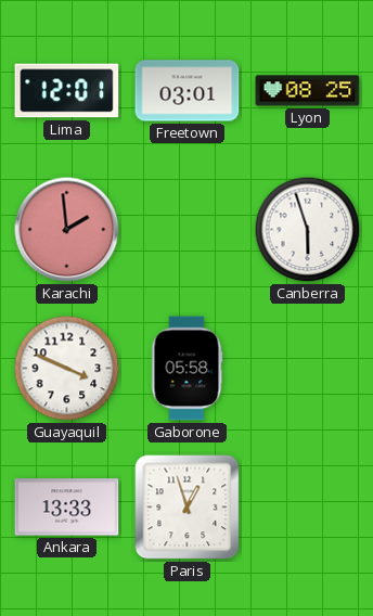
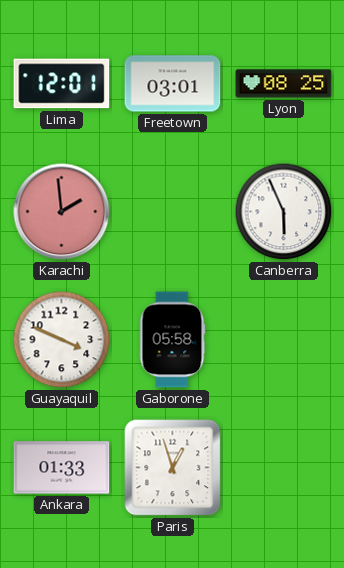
Canberra: 5:57 -> 5:56 (284, 212)
Ankara: 13:33 -> 01:33 (62, 468)
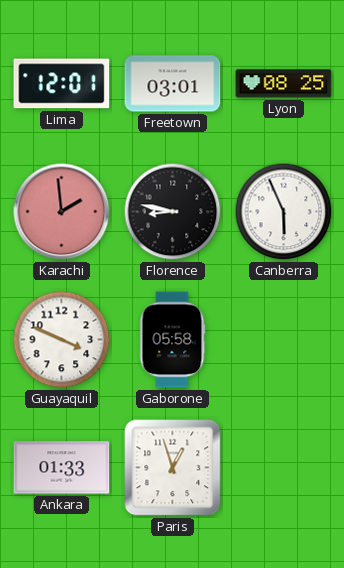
Florence: none -> 8:47 (173, 212)
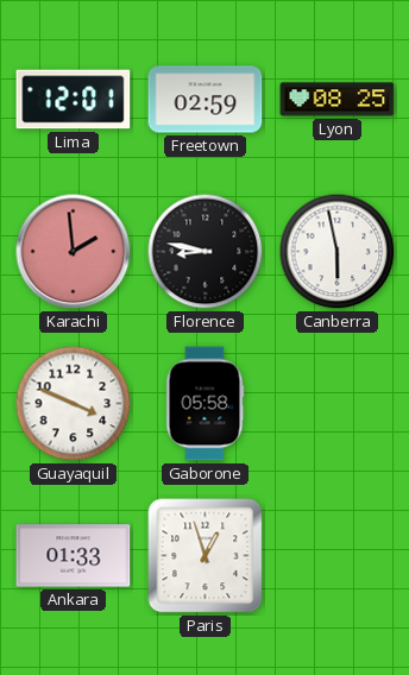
Freetown: 03:01 -> 02:59 (206, 100)
Canberra: 5:56 -> 5:58 (338, 252)
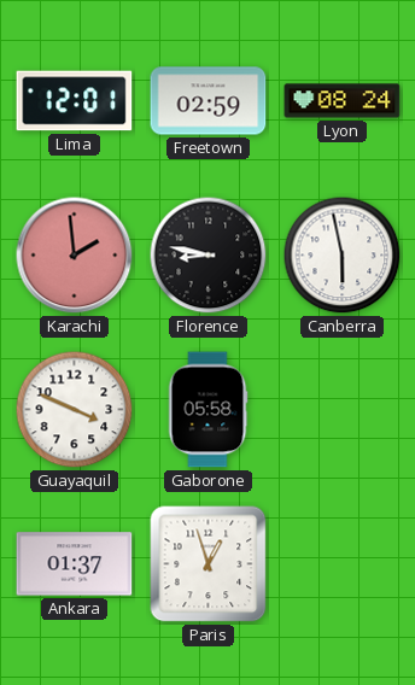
Lyon: 08:25 -> 08:24 (343, 101)
Ankara: 01:33 -> 01:37 (75, 564)
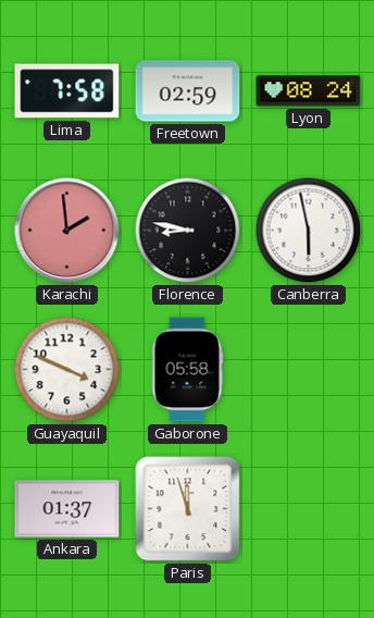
Lima: 12:01 -> 7:58 (67, 91)
Paris: 12:57 -> 11:57 (188, 509)
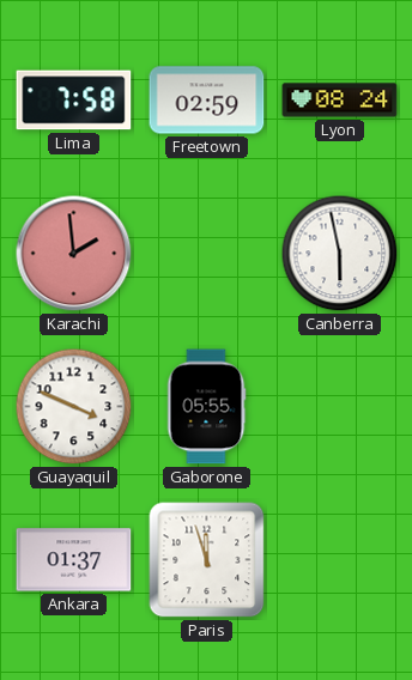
Florence: 8:47 -> none (188, 231)
Gaborone: 05:58 -> 05:55 (206, 407)
